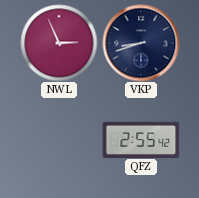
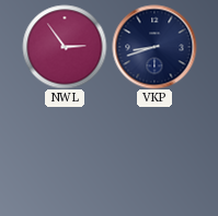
NWL: 2:56 -> 2:54 (65, 47)
QFZ: 2:55 -> none (141, 139)
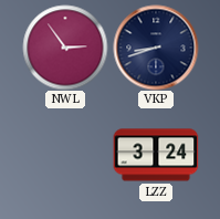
LZZ: none -> 3:24 (156, 155)
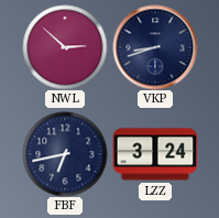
NWL: 2:54 -> 2:52 (65, 47)
FBF: none -> 6:43 (65, 154)
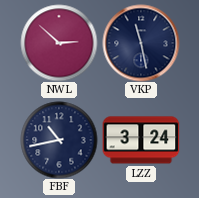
VKP: 8:42 -> 11:28 (141, 43)
FBF: 6:43 -> 10:43 (59, 140)
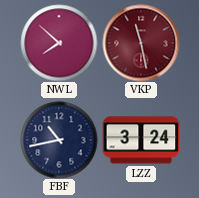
NWL: 2:52 -> 7:52 (59, 43)
VKP dial: navy -> burgundy (141, 43)
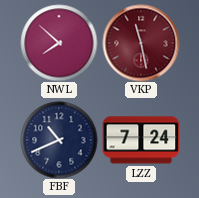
FBF: 10:43 -> 10:41 (59, 140)
LZZ: 3:24 -> 7:24 (141, 140)
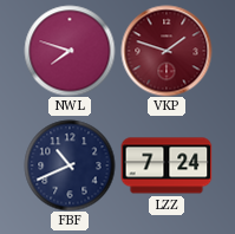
NWL: 7:52 -> 7:48 (70, 51)
VKP: 11:28 -> 1:48 (167, 51)
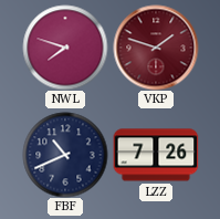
LZZ: 7:24 -> 7:26 (156, 155)
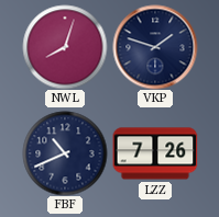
NWL: 7:48 -> 8:03 (65, 47)
VKP dial: burgundy -> navy (155, 47)
